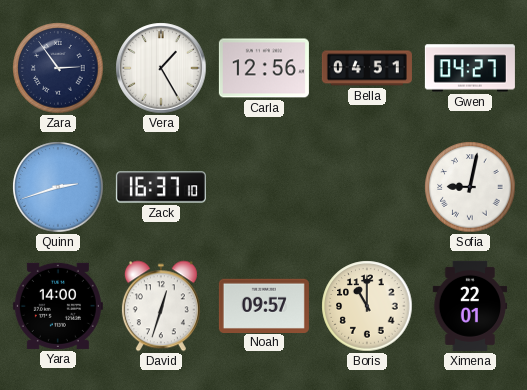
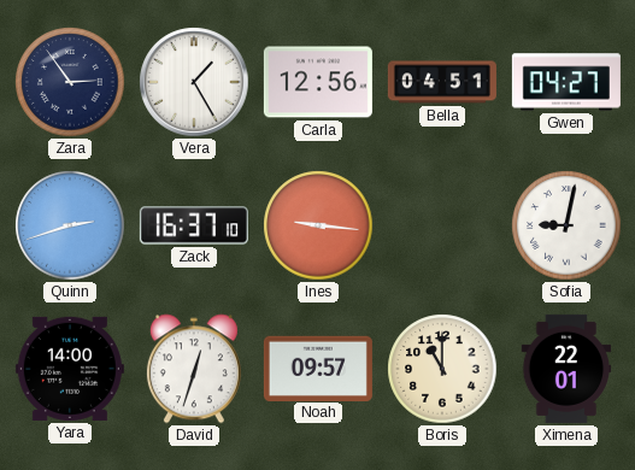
Ines: none -> 9:16 (318, 225)
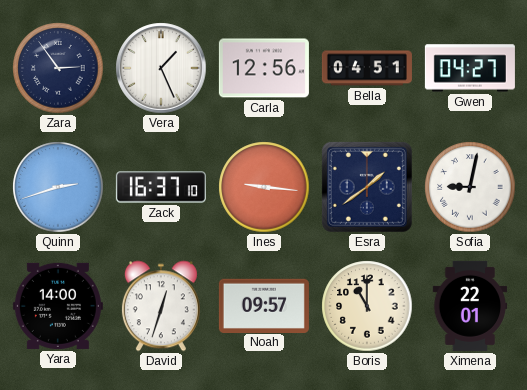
Vera: 1:25 -> 1:26 (161, 68)
Esra: none -> 1:39 (367, 187)
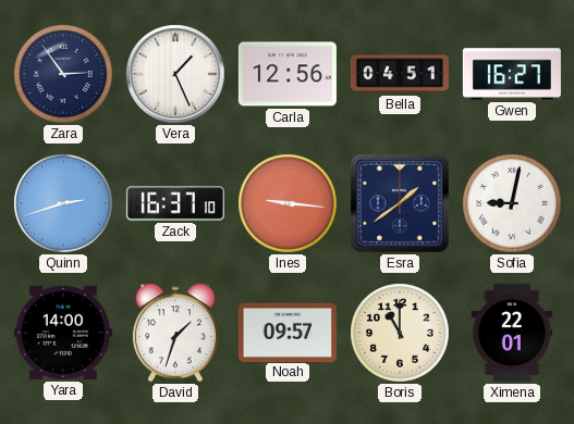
Gwen: 04:27 -> 16:27 (512, 74)
David: 12:33 -> 1:33 (175, 333)
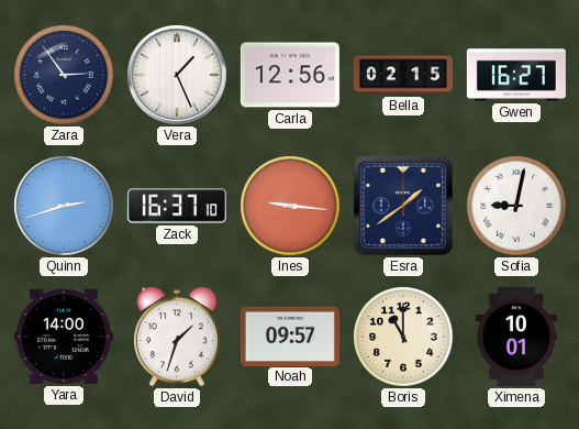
Bella: 04:51 -> 02:15 (403, 75)
Ximena: 22:01 -> 10:01 (516, 337)
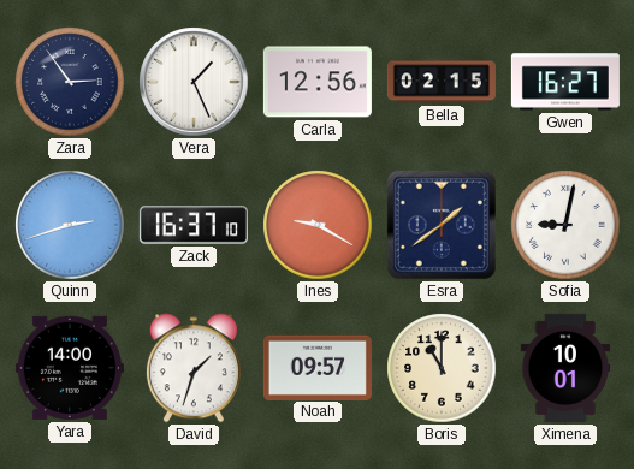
Ines: 9:16 -> 9:20 (318, 225)
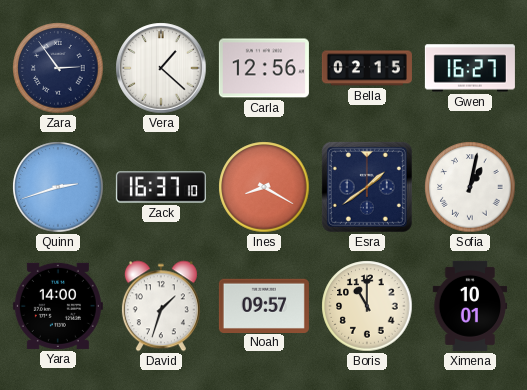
Vera: 1:26 -> 1:22 (161, 68)
Ines: 9:20 -> 8:20 (264, 187)
Sofia: 9:02 -> 1:02 (470, 187)
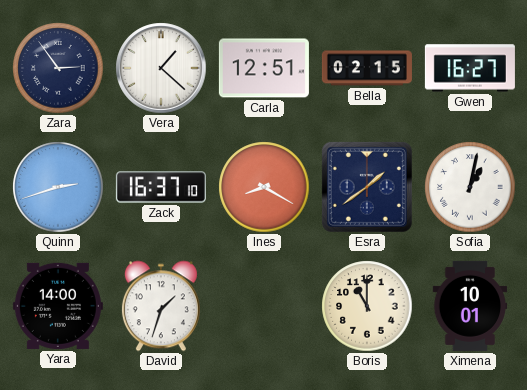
Carla: 12:56 -> 12:51 (264, 68)
Noah: 09:57 -> none (264, 305)
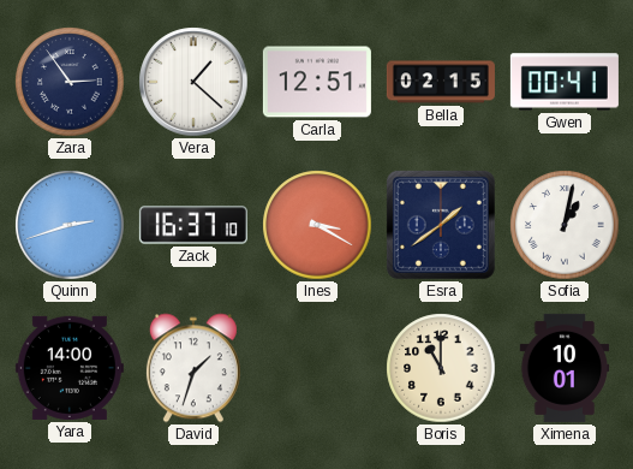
Gwen: 16:27 -> 00:41 (565, 82)
Ines: 8:20 -> 3:20 (317, 225)
